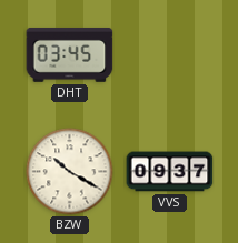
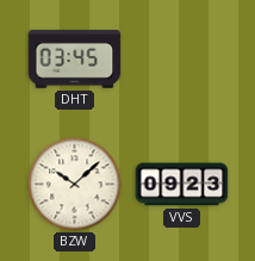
BZW: 10:20 -> 10:08 (75, 185)
VVS: 09:37 -> 09:23 (182, 185)
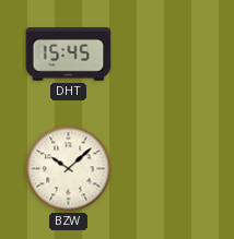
DHT: 03:45 -> 15:45 (69, 53)
VVS: 09:23 -> none (182, 185)
